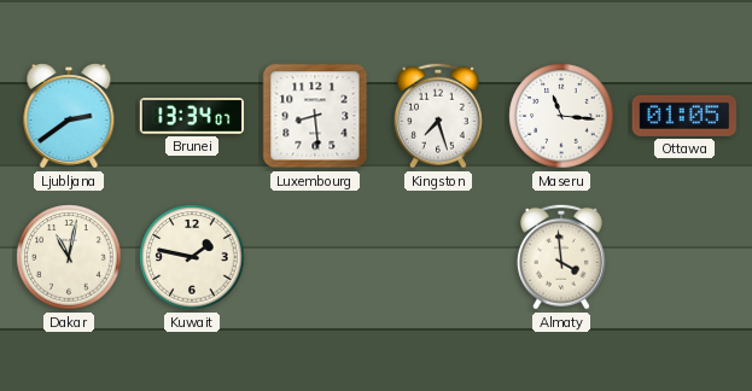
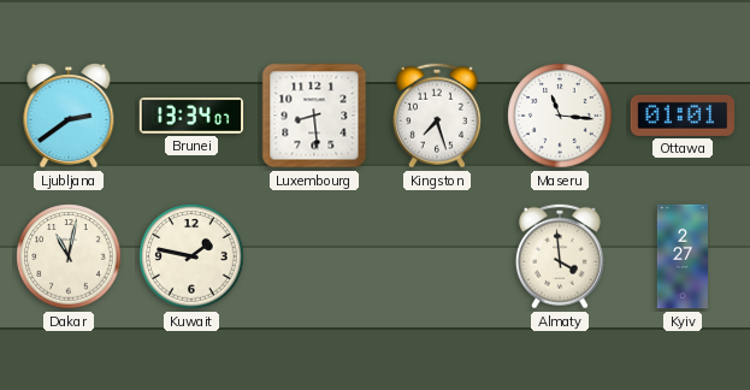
Ottawa: 01:05 -> 01:01 (681, 116)
Kyiv: none -> 2:27 (681, 256)
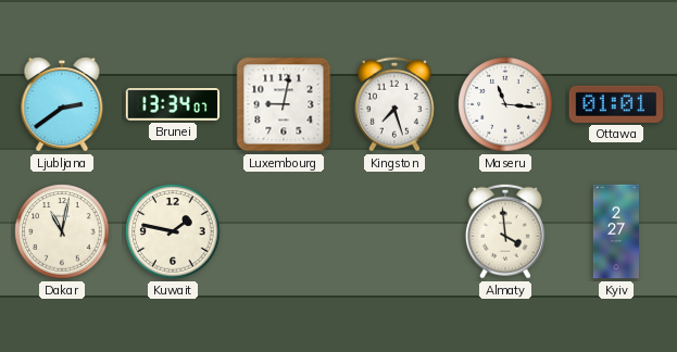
Luxembourg: 8:29 -> 9:02 (284, 104)
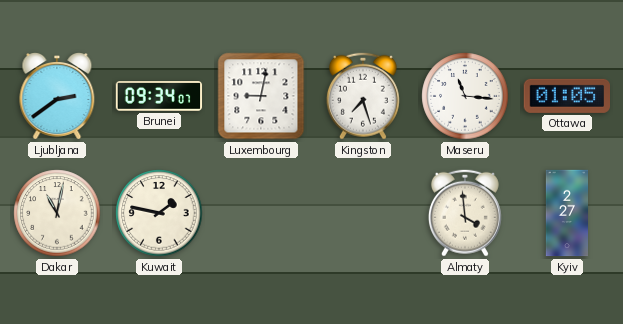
Brunei: 13:34 -> 09:34 (159, 97)
Ottawa: 01:01 -> 01:05 (566, 96)
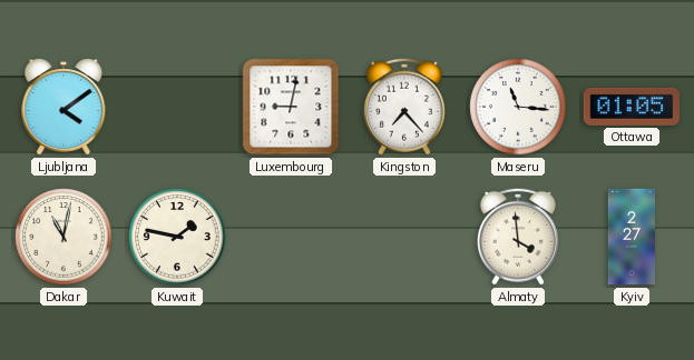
Ljubljana: 2:39 -> 4:09 (63, 108)
Brunei: 09:34 -> none (159, 97)
Kingston: 7:27 -> 7:23 (404, 107)
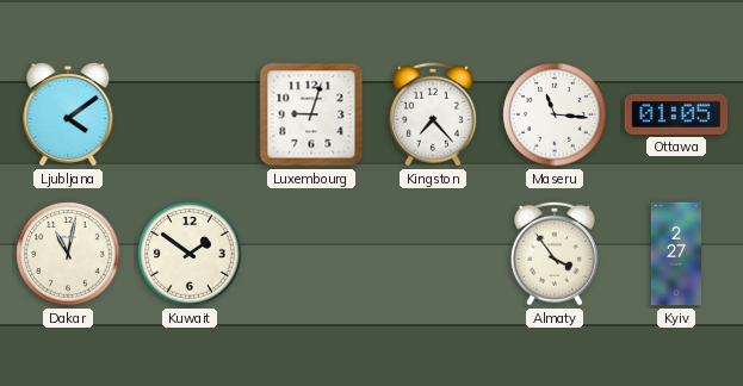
Luxembourg: 9:02 -> 9:03 (311, 114)
Kuwait: 1:47 -> 1:51 (190, 254)
Almaty: 3:59 -> 3:54 (555, 254)
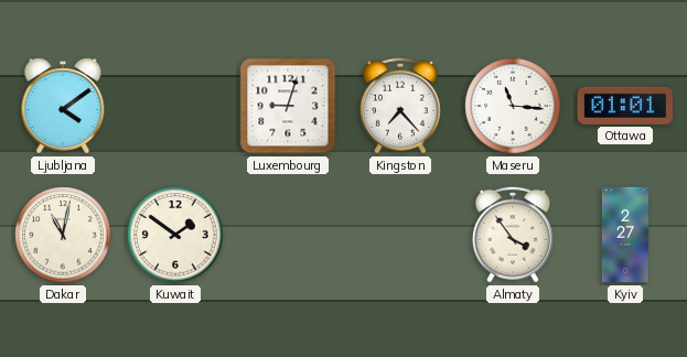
Ottawa: 01:05 -> 01:01 (624, 106)
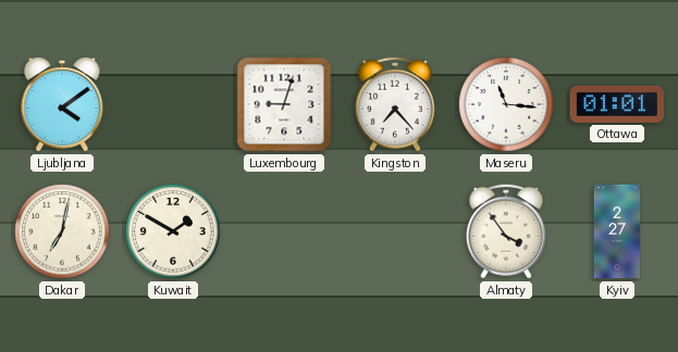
Dakar: 11:02 -> 7:02 (62, 231)
Kuwait: 1:51 -> 1:50 (173, 231)
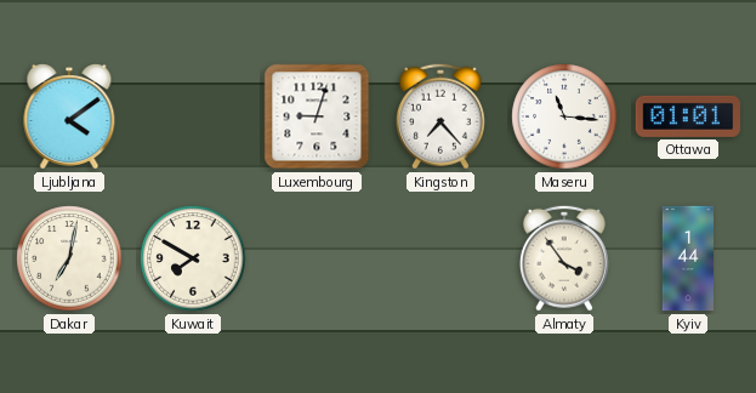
Kuwait: 1:50 -> 7:50 (193, 258)
Kyiv: 2:27 -> 1:44 (687, 258)
